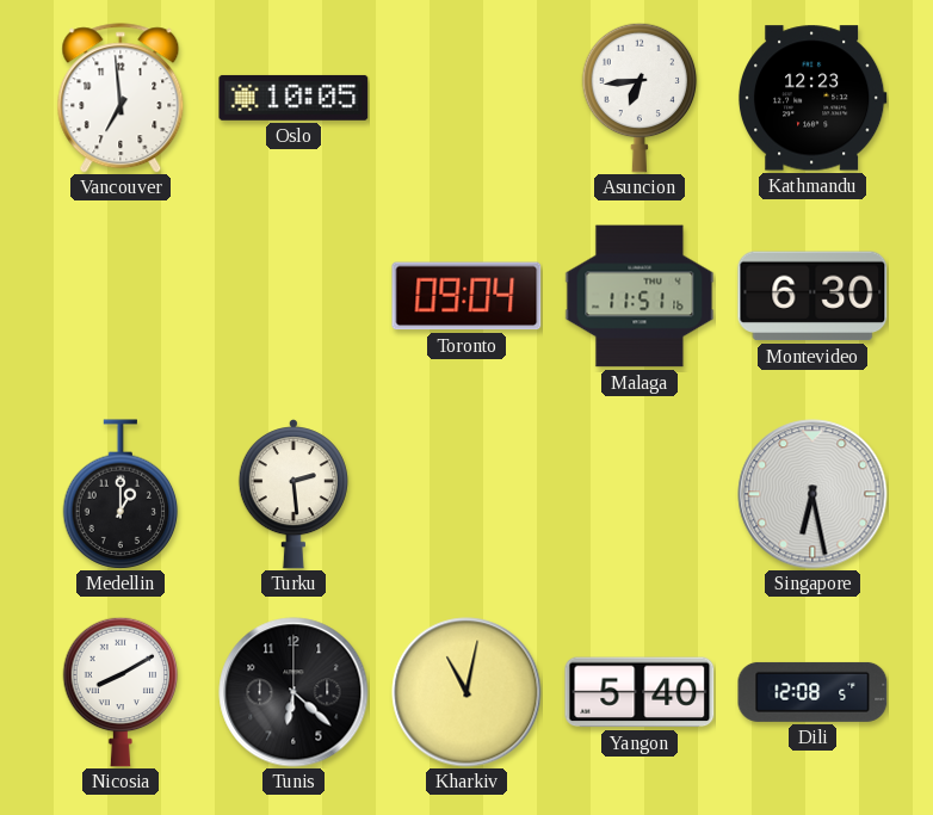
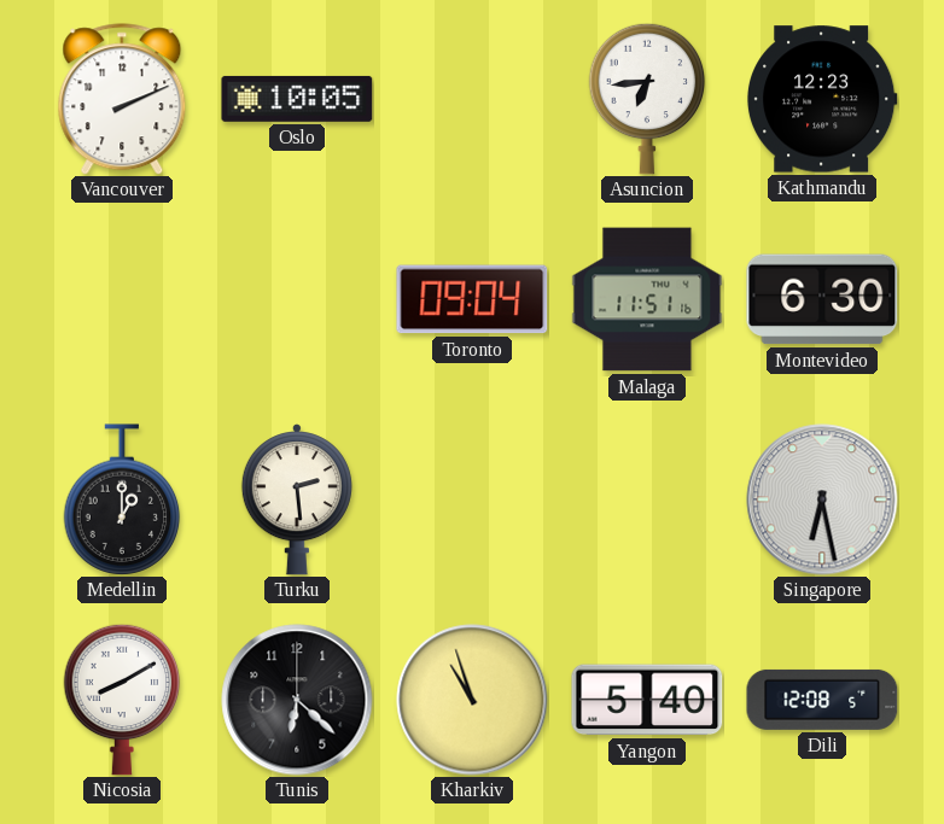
Vancouver: 6:59 -> 2:11 (122, 99)
Kharkiv: 11:02 -> 10:57 (472, 700)
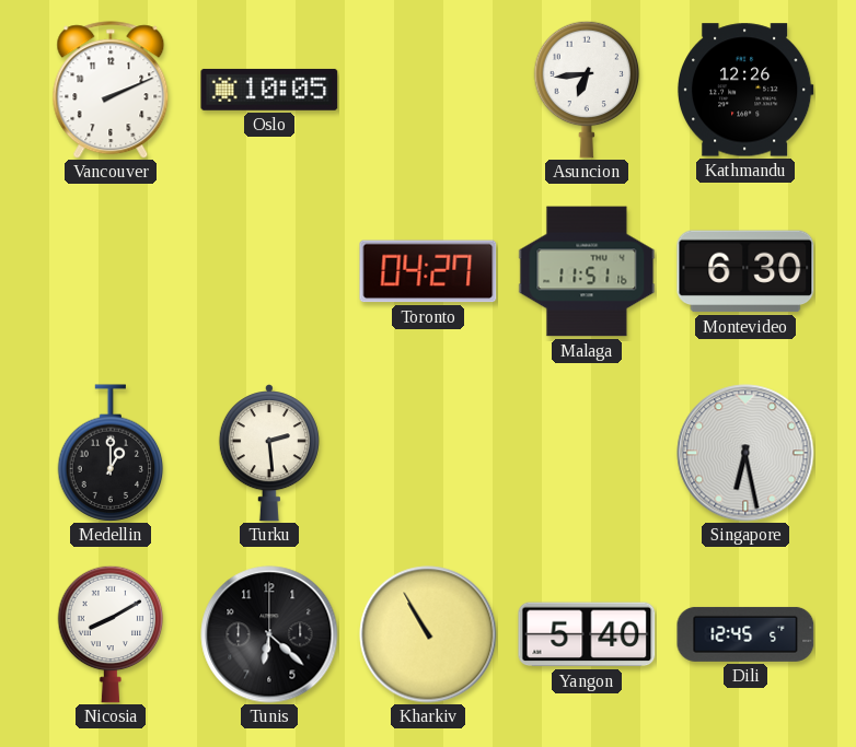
Kathmandu: 12:23 -> 12:26 (745, 90)
Toronto: 09:04 -> 04:27 (428, 271)
Kharkiv: 10:57 -> 10:55 (428, 634)
Dili: 12:08 -> 12:45 (745, 634)
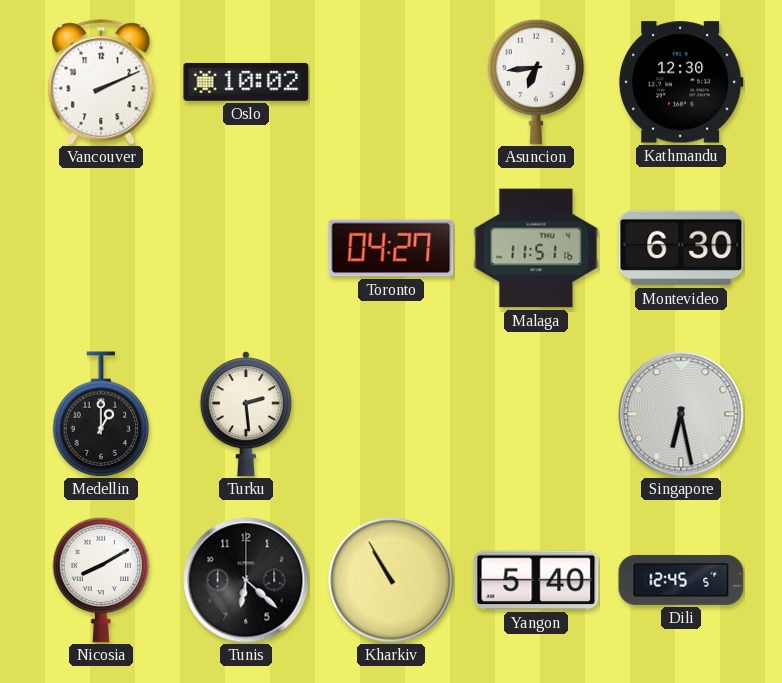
Oslo: 10:05 -> 10:02 (246, 82)
Kathmandu: 12:26 -> 12:30 (681, 82)
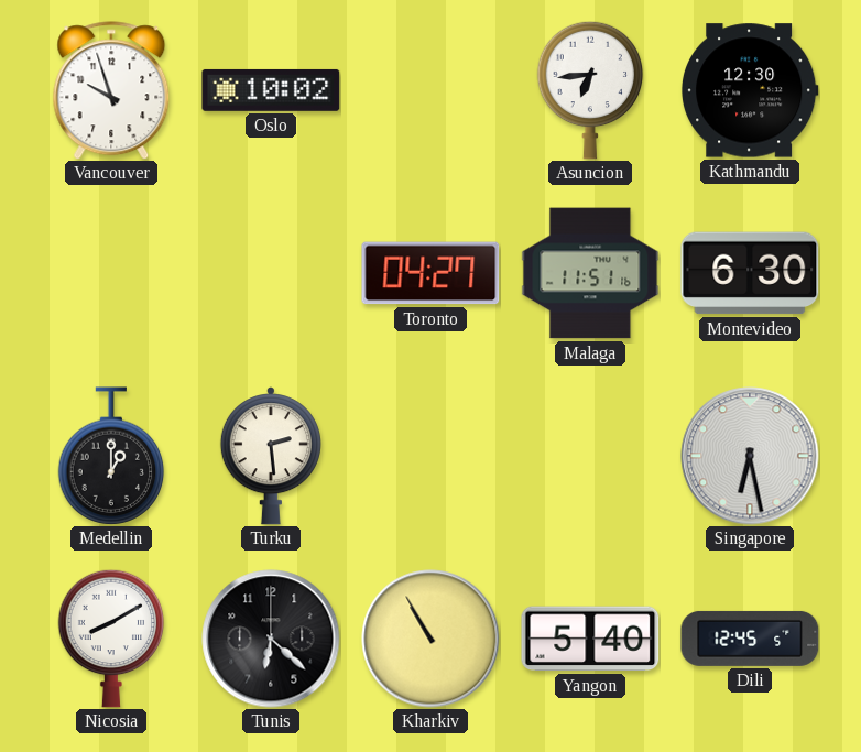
Vancouver: 2:11 -> 9:57 (111, 90)
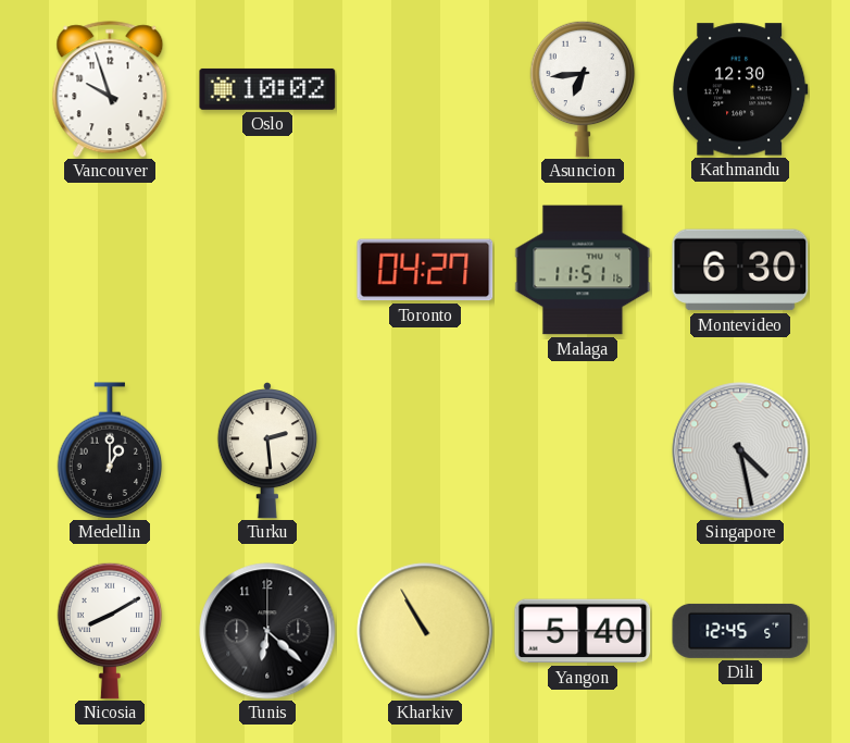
Singapore: 6:28 -> 4:28 (740, 450)
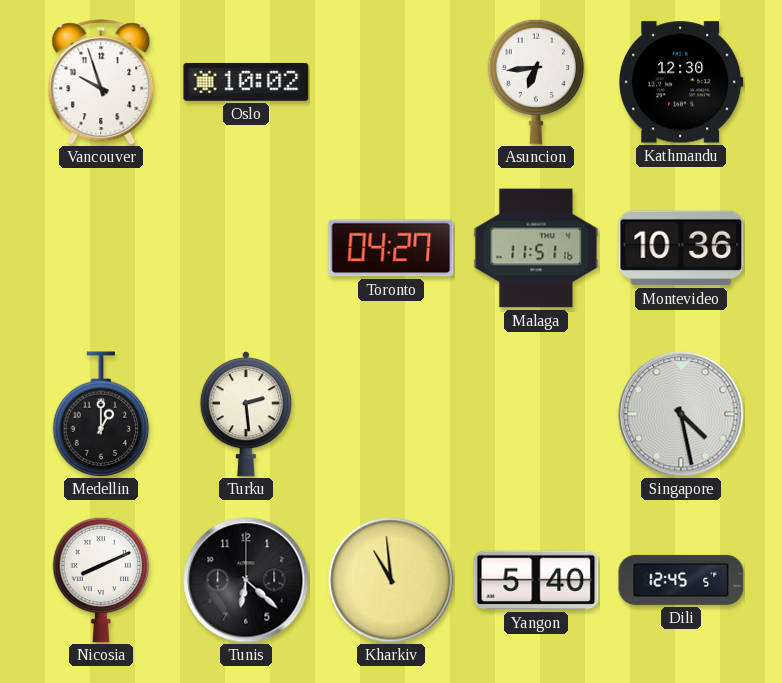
Montevideo: 6:30 -> 10:36 (681, 248)
Nicosia: 8:10 -> 8:11 (101, 580)
Kharkiv: 10:55 -> 10:59 (391, 580)
